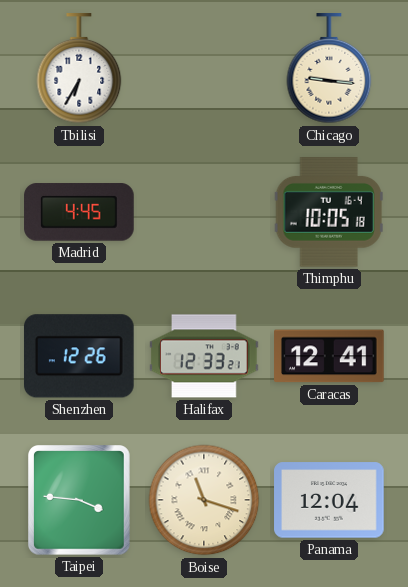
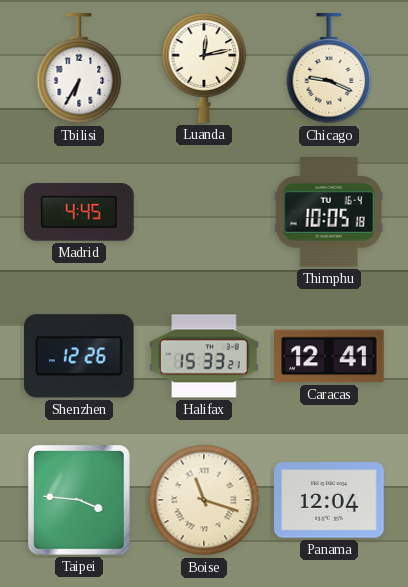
Luanda: none -> 12:13 (204, 68)
Chicago: 9:16 -> 9:19 (329, 69)
Halifax: 12:33 -> 15:33 (204, 356)
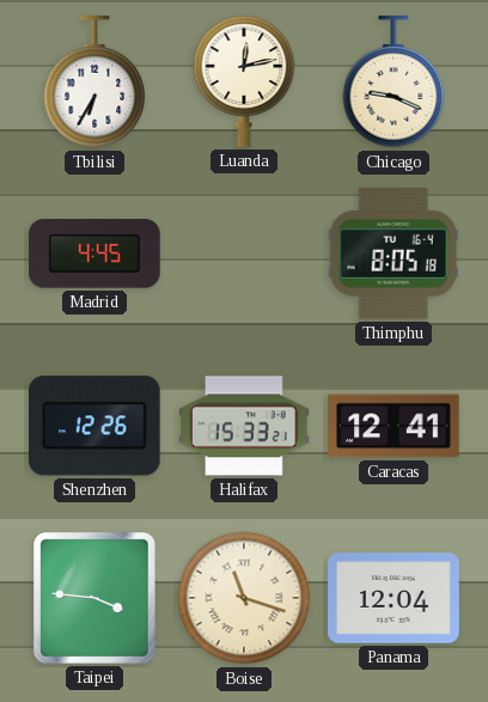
Thimphu: 10:05 -> 8:05 (394, 255)
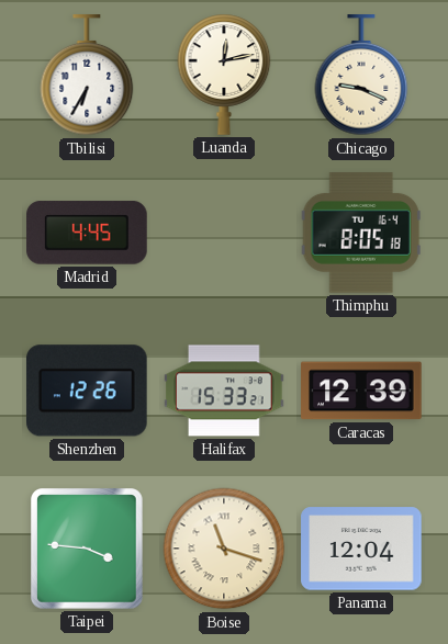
Caracas: 12:41 -> 12:39 (361, 391)
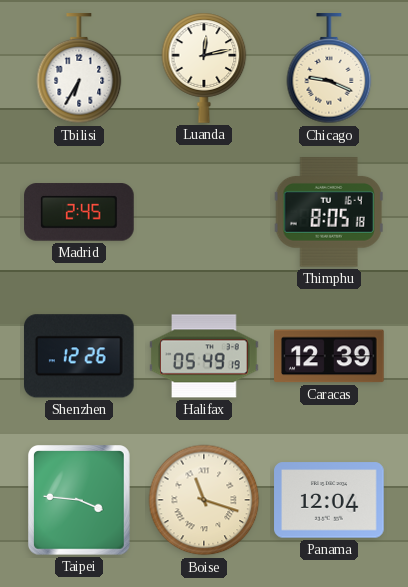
Madrid: 4:45 -> 2:45 (79, 212)
Halifax: 15:33 -> 05:49 (204, 356)
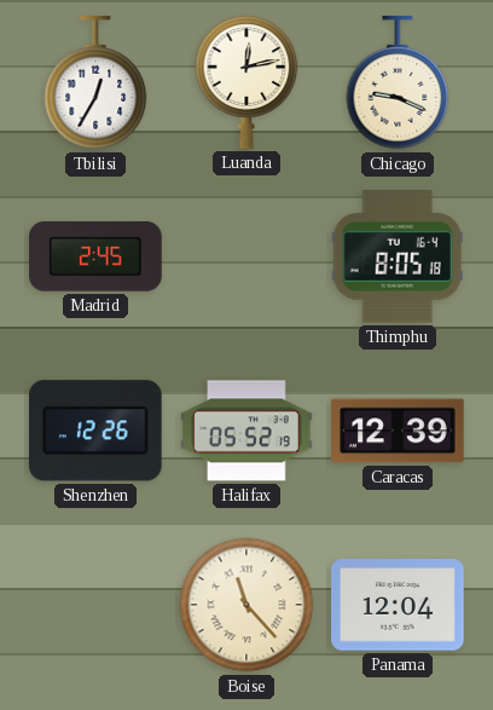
Tbilisi: 6:35 -> 12:35 (95, 83)
Halifax: 05:49 -> 05:52 (246, 431)
Taipei: 3:46 -> none (80, 501)
Boise: 11:18 -> 11:23 (246, 605)
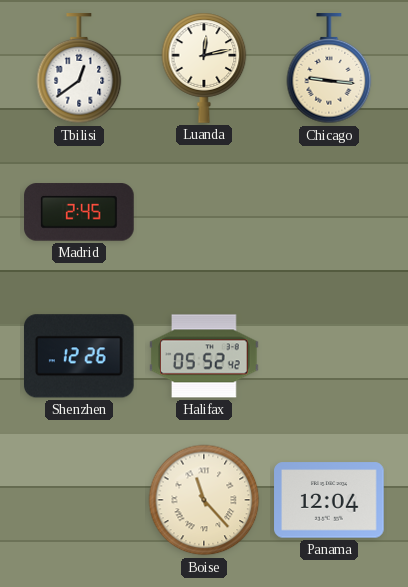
Tbilisi: 12:35 -> 12:39 (79, 69)
Chicago: 9:19 -> 9:16 (329, 69)
Thimphu: 8:05 -> none (398, 258)
Halifax: 05:52:19 -> 05:52:42 (204, 356)
Caracas: 12:39 -> none (398, 431)
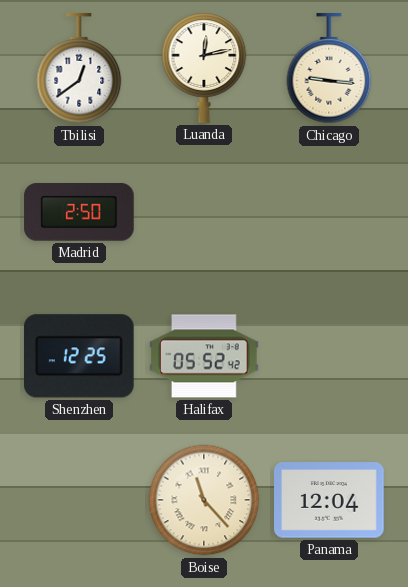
Madrid: 2:45 -> 2:50 (79, 212)
Shenzhen: 12:26 -> 12:25 (79, 356)
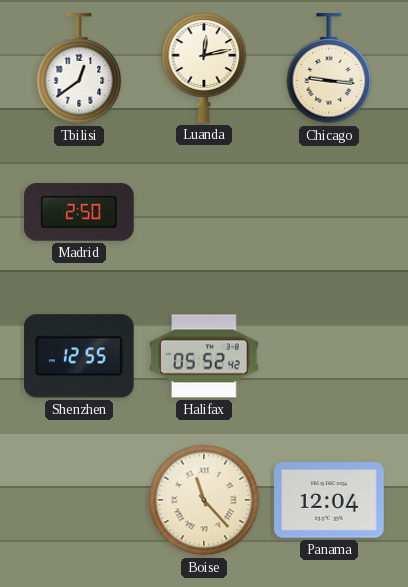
Shenzhen: 12:25 -> 12:55 (79, 356)
